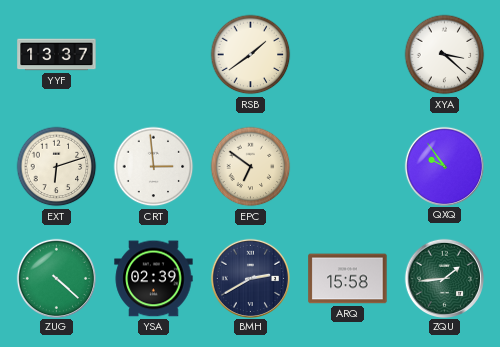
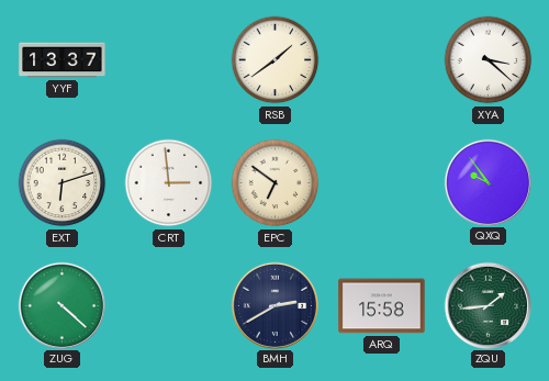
YSA: 02:39 -> none (154, 279)
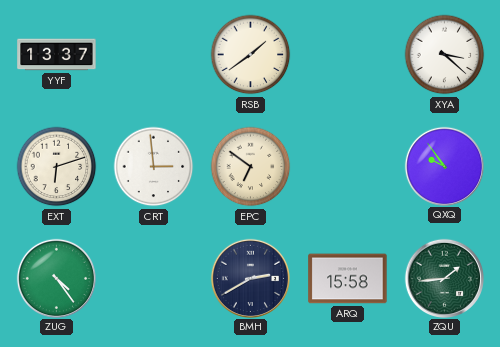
ZUG: 4:22 -> 4:24 (56, 278)
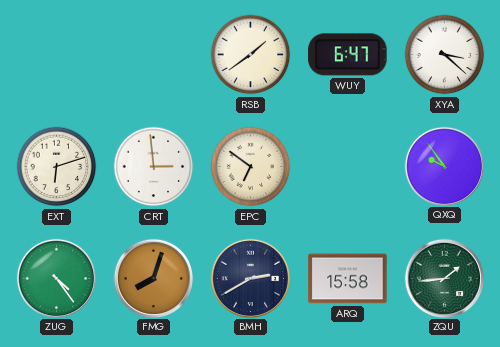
YYF: 13:37 -> none (57, 55)
WUY: none -> 6:47 (348, 55)
FMG: none -> 8:03 (153, 278)
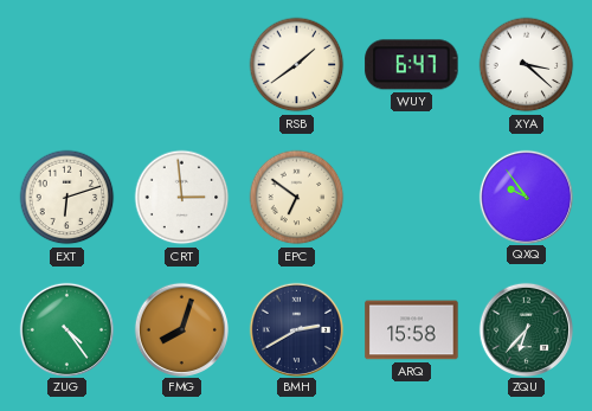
ZQU: 1:44 -> 6:37 (526, 329)
